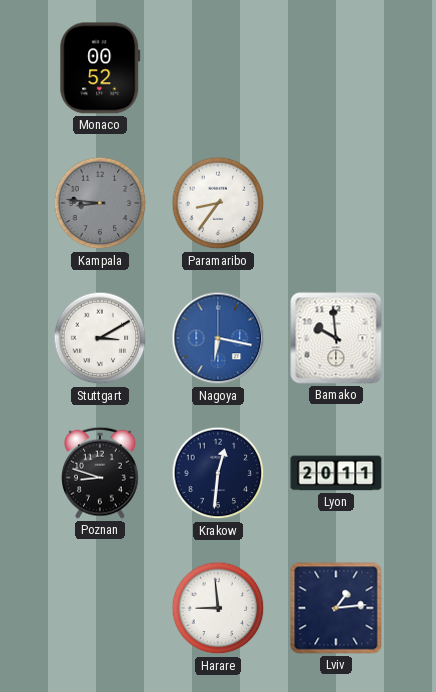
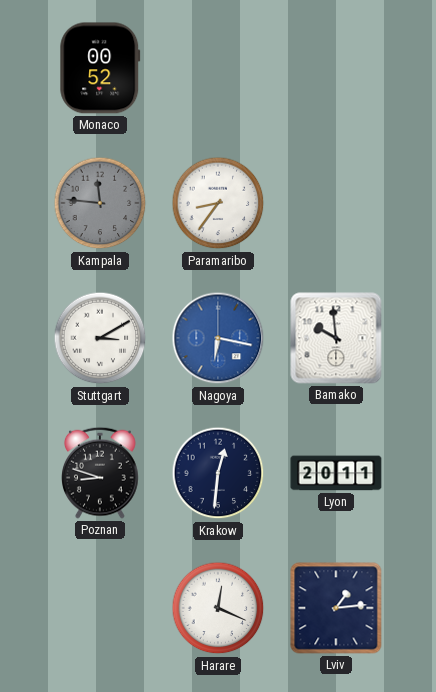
Kampala: 8:46 -> 11:46 (100, 203)
Harare: 8:59 -> 12:19 (218, 608)
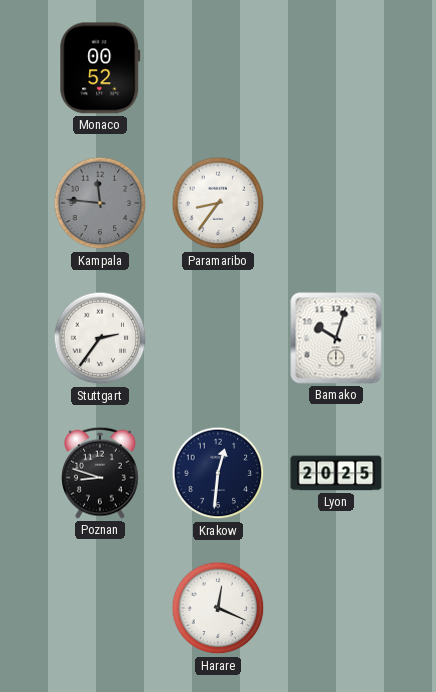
Stuttgart: 3:10 -> 2:36 (100, 338)
Nagoya: 6:17 -> none (218, 338)
Bamako: 9:59 -> 10:03 (336, 338)
Lyon: 20:11 -> 20:25 (336, 473)
Lviv: 1:14 -> none (336, 608)
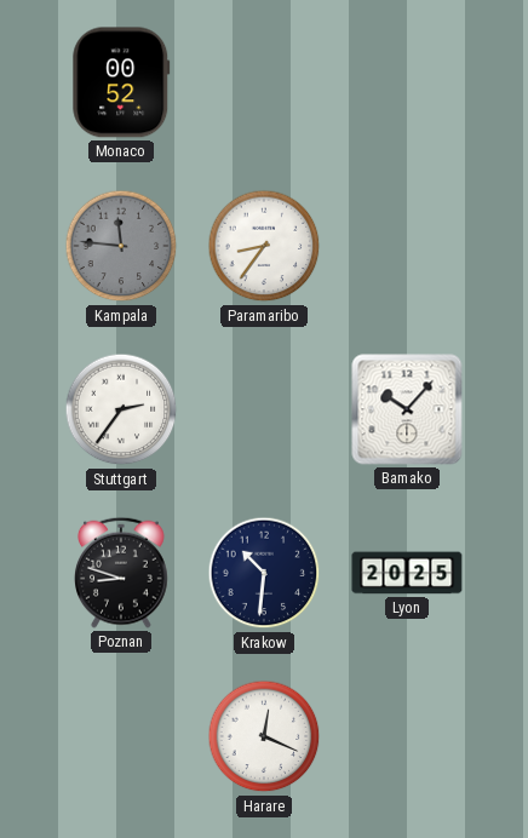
Bamako: 10:03 -> 10:07 (407, 409)
Krakow: 12:31 -> 10:31 (264, 573)
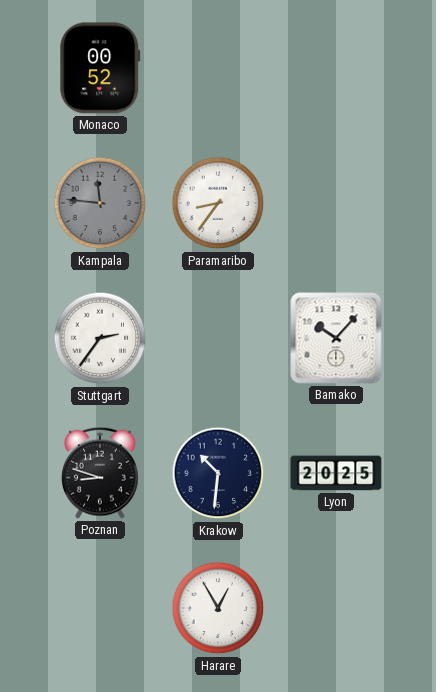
Harare: 12:19 -> 12:55 (218, 608)
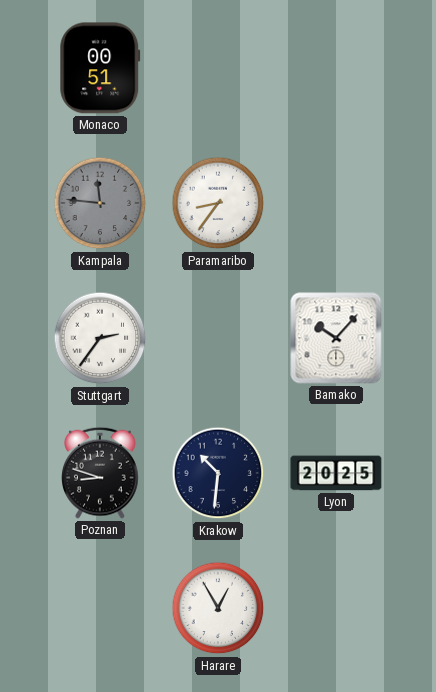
Monaco: 00:52 -> 00:51 (100, 68)
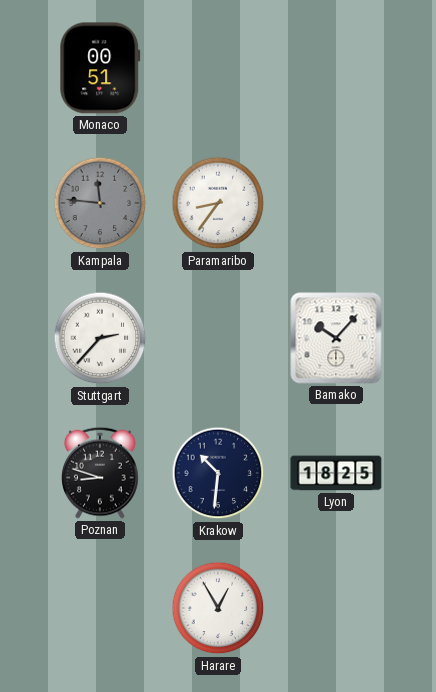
Stuttgart: 2:36 -> 2:37 (100, 338)
Lyon: 20:25 -> 18:25 (336, 473)
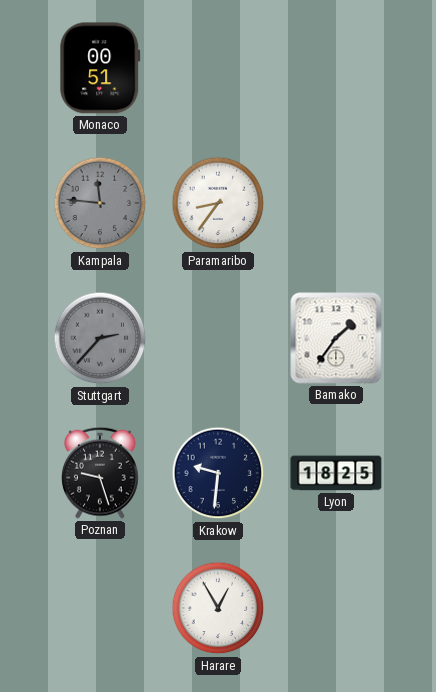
Stuttgart dial: white -> grey (100, 338)
Bamako: 10:07 -> 1:36 (336, 338)
Poznan: 8:48 -> 9:27 (101, 473)
Krakow: 10:31 -> 9:31 (218, 473)
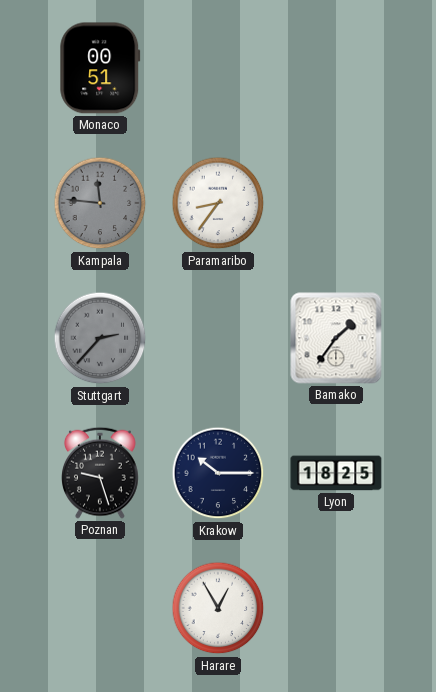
Krakow: 9:31 -> 10:15 (218, 473)
